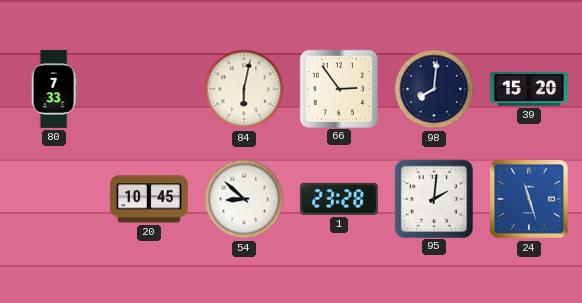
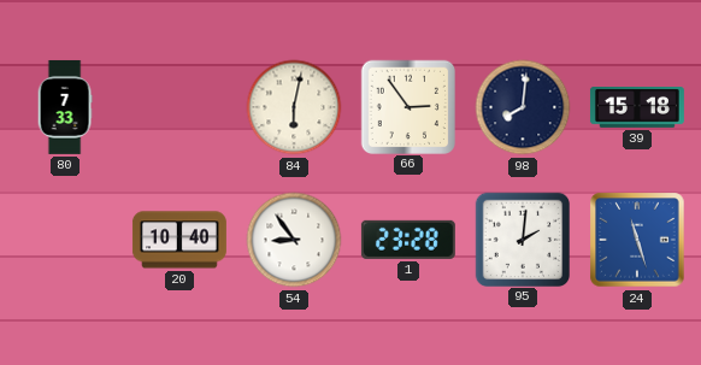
39: 15:20 -> 15:18 (637, 107)
20: 10:45 -> 10:40 (179, 240)
54: 8:52 -> 8:54 (294, 240)
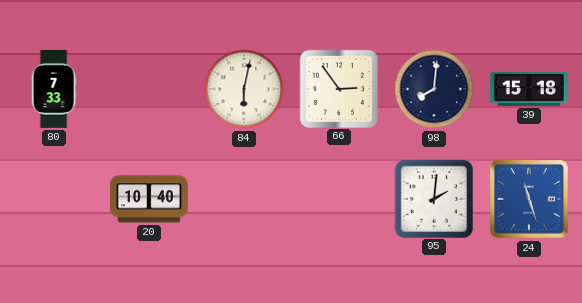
54: 8:54 -> none (294, 240)
1: 23:28 -> none (408, 240)
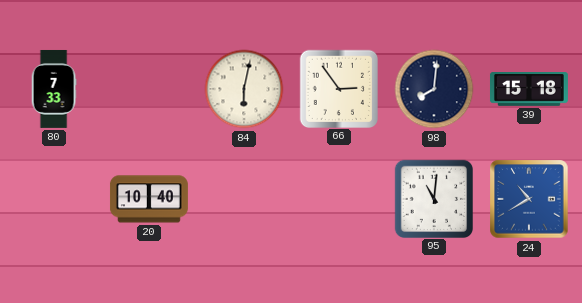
95: 2:01 -> 11:01 (433, 198)
24: 11:27 -> 10:40 (529, 199)
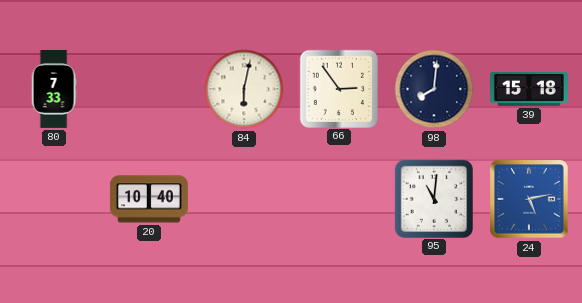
24: 10:40 -> 5:13 (529, 199)
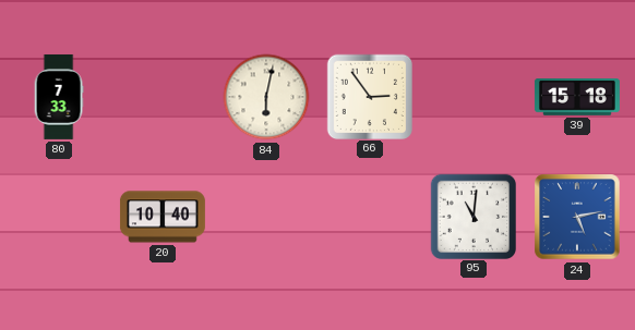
98: 8:01 -> none (434, 89)
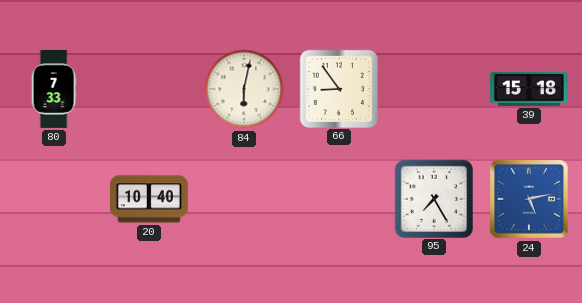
66: 2:54 -> 8:54 (338, 88)
95: 11:01 -> 7:25 (433, 198)
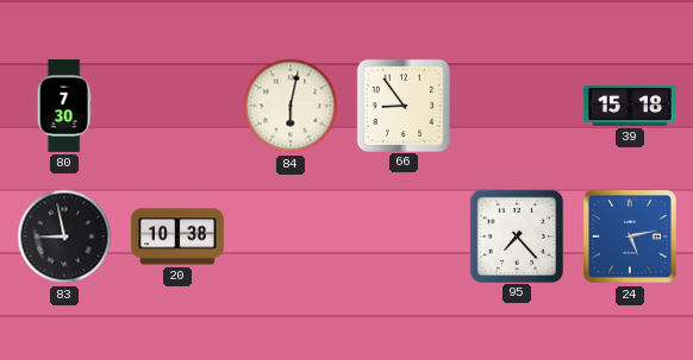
80: 7:33 -> 7:30 (64, 106)
83: none -> 8:58 (64, 236)
20: 10:40 -> 10:38 (177, 236)
95: 7:25 -> 7:23 (516, 235)
